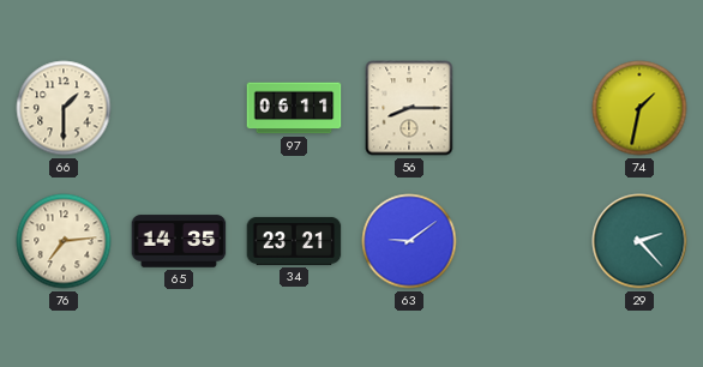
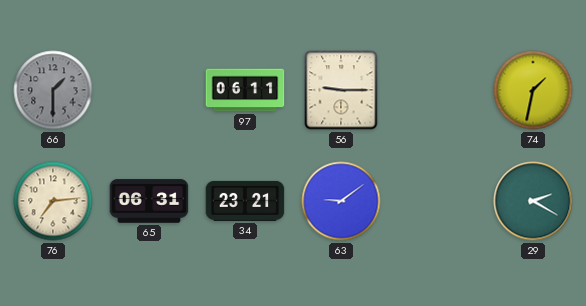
66 dial: cream -> grey (53, 90)
56: 8:15 -> 9:15 (341, 90)
65: 14:35 -> 06:31 (149, 201)
29: 2:23 -> 2:20 (533, 201)
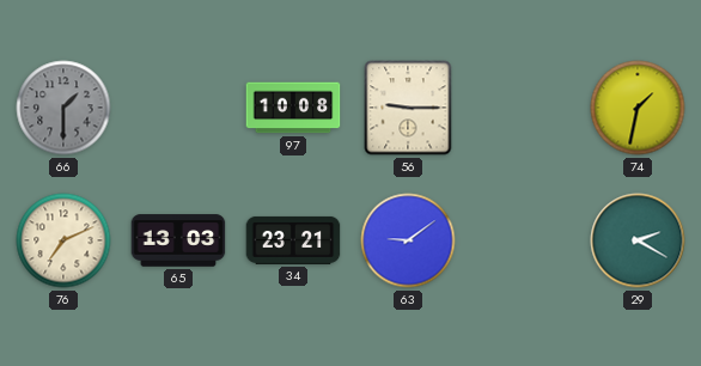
97: 06:11 -> 10:08 (293, 108)
76: 7:14 -> 7:11 (63, 240)
65: 06:31 -> 13:03 (178, 240)
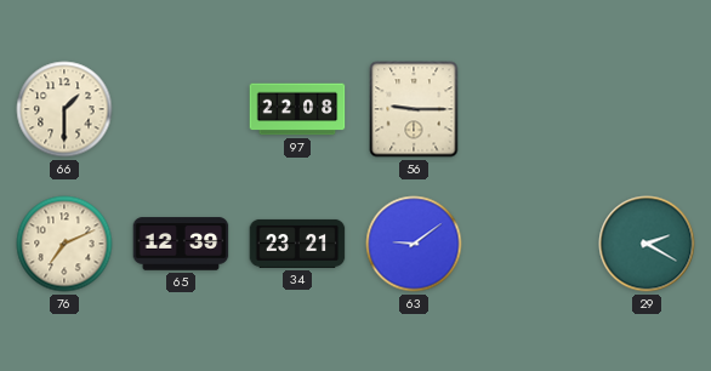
66 dial: grey -> cream (64, 109)
97: 10:08 -> 22:08 (297, 109)
74: 1:32 -> none (638, 108)
65: 13:03 -> 12:39 (181, 244)
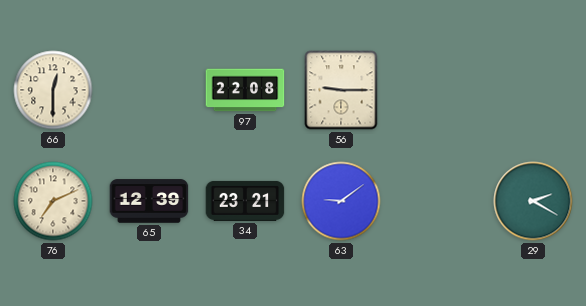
66: 1:30 -> 12:30 (53, 90)
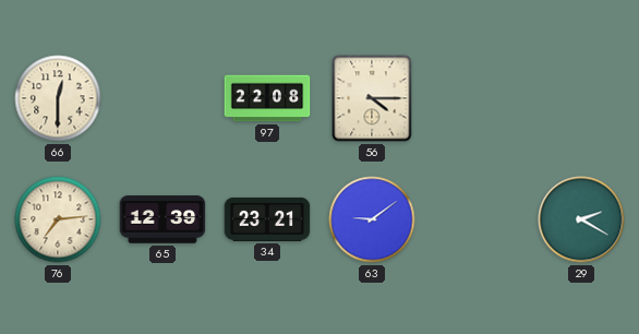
56: 9:15 -> 4:15 (372, 98)
76: 7:11 -> 7:14 (58, 219)
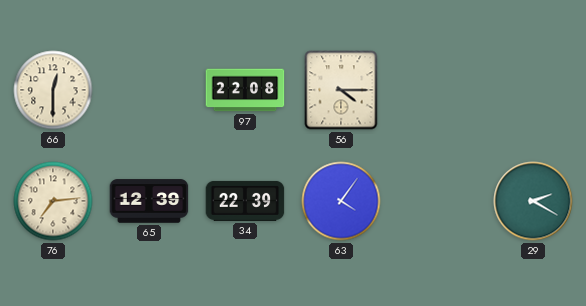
34: 23:21 -> 22:39 (245, 201)
63: 9:09 -> 4:06 (341, 201)
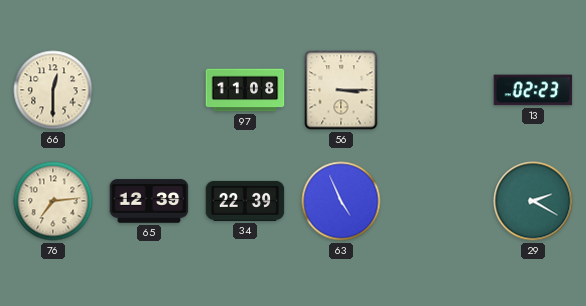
97: 22:08 -> 11:08 (245, 90)
56: 4:15 -> 3:15 (341, 90)
13: none -> 02:23 (533, 90)
63: 4:06 -> 4:56 (341, 201)
